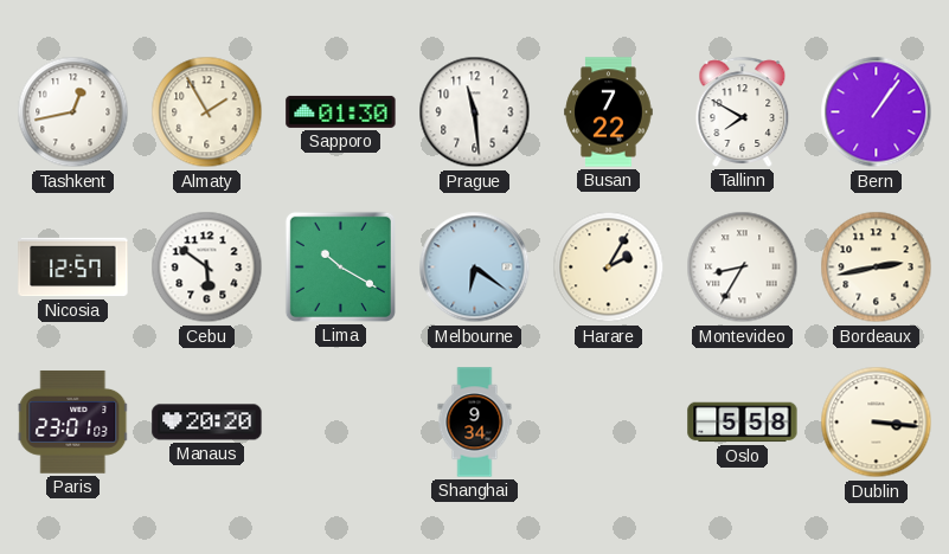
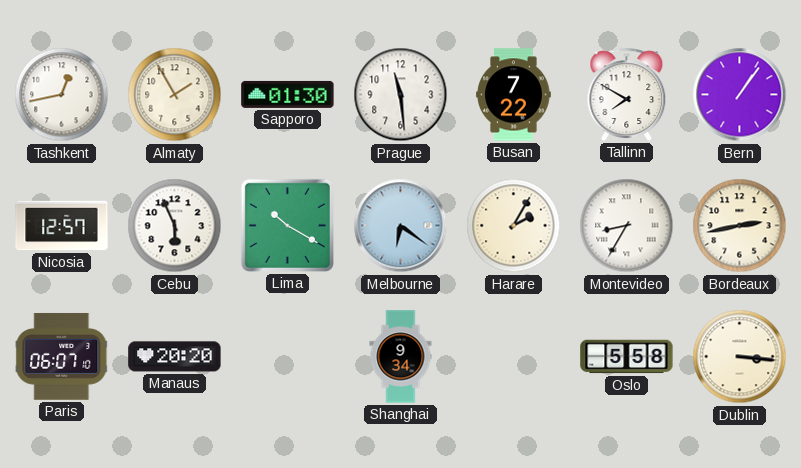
Cebu: 5:51 -> 5:56 (175, 226)
Paris: 23:01 -> 06:07 (62, 357)
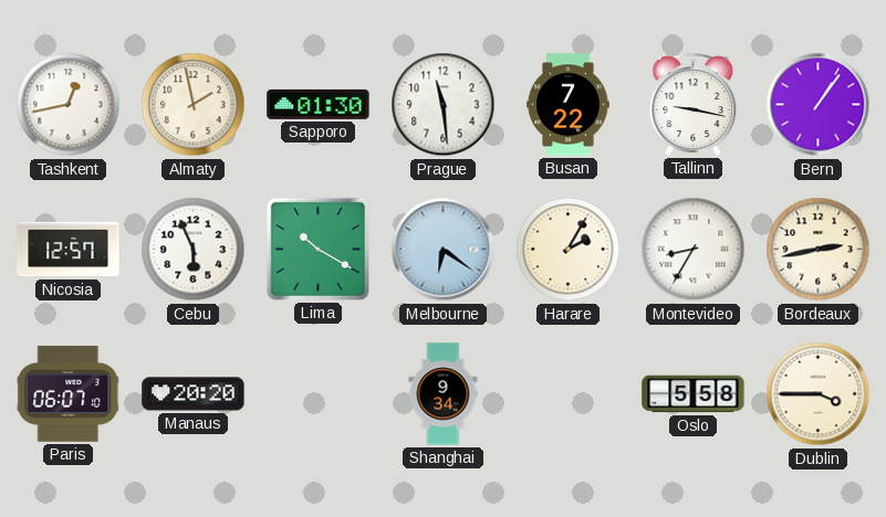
Almaty: 1:55 -> 1:58 (194, 105)
Tallinn: 7:50 -> 9:17 (694, 104)
Dublin: 3:16 -> 3:45 (819, 394)
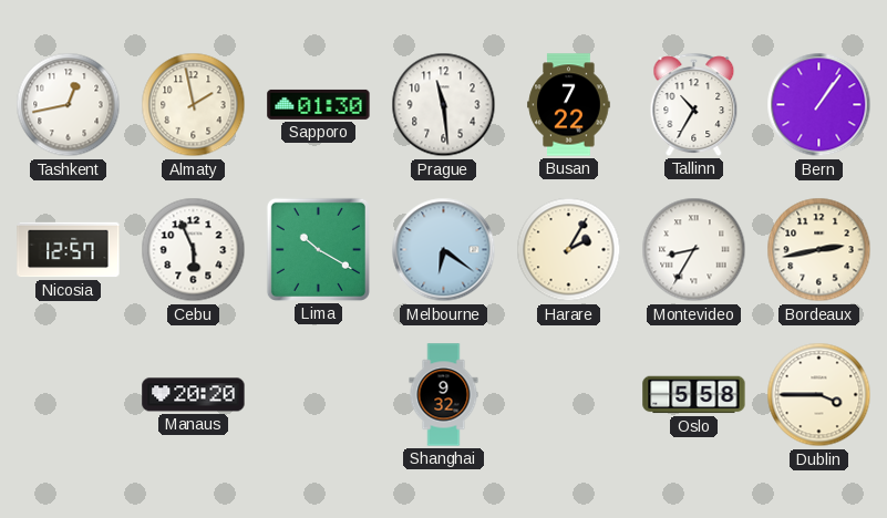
Tallinn: 9:17 -> 10:35 (694, 104)
Paris: 06:07 -> none (69, 394)
Shanghai: 9:34 -> 9:32 (444, 395)
